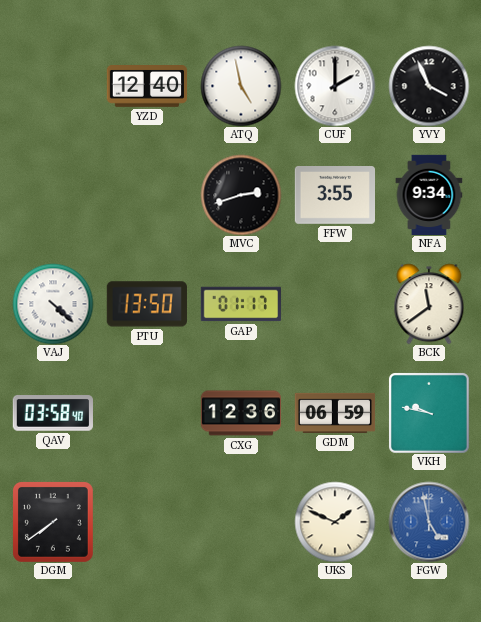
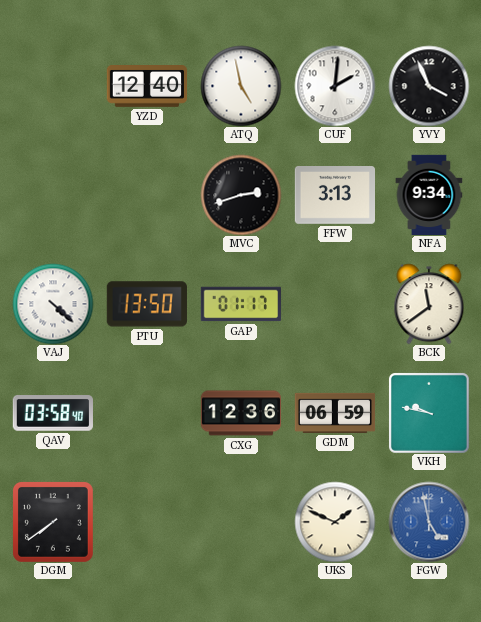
CUF: 2:00 -> 2:01 (335, 86)
FFW: 3:55 -> 3:13 (334, 196)
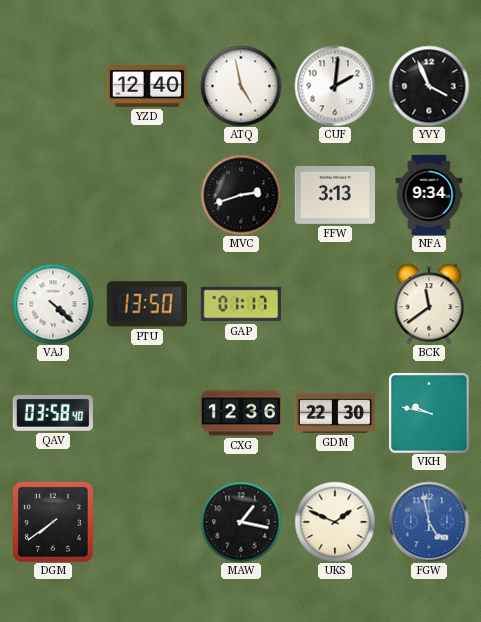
GDM: 06:59 -> 22:30 (335, 413)
MAW: none -> 1:17 (241, 522)
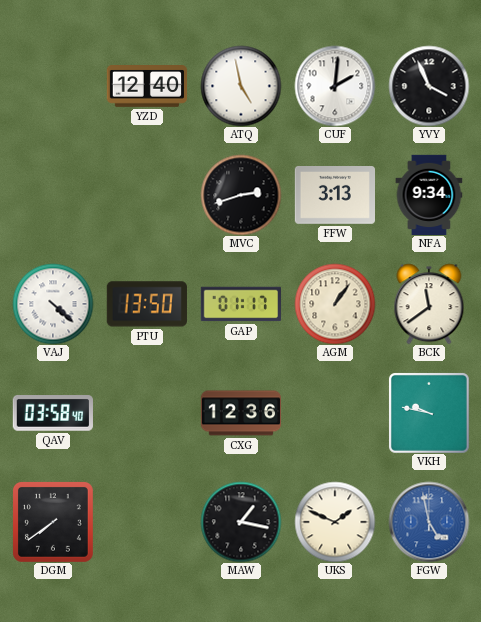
AGM: none -> 1:06 (335, 304)
GDM: 22:30 -> none (335, 413)
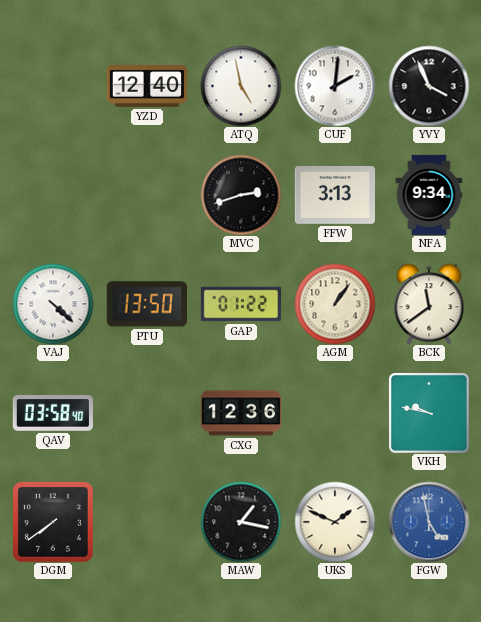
GAP: 01:17 -> 01:22 (240, 304)
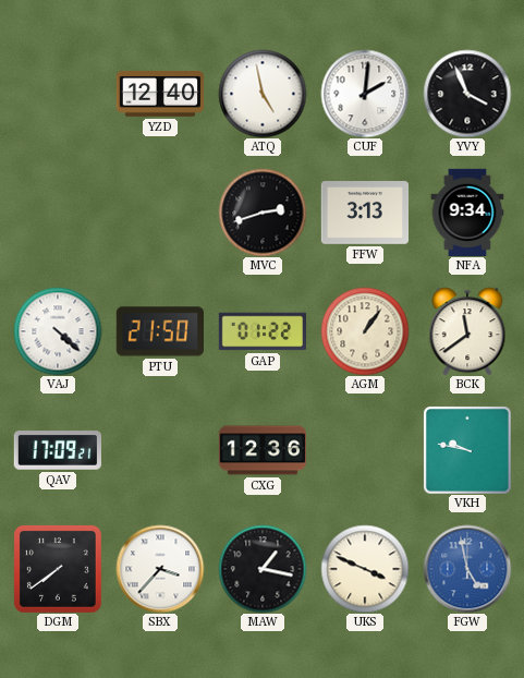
PTU: 13:50 -> 21:50 (160, 331)
QAV: 03:58 -> 17:09 (58, 451)
SBX: none -> 3:37 (160, 569)
UKS: 1:49 -> 3:49 (365, 569)
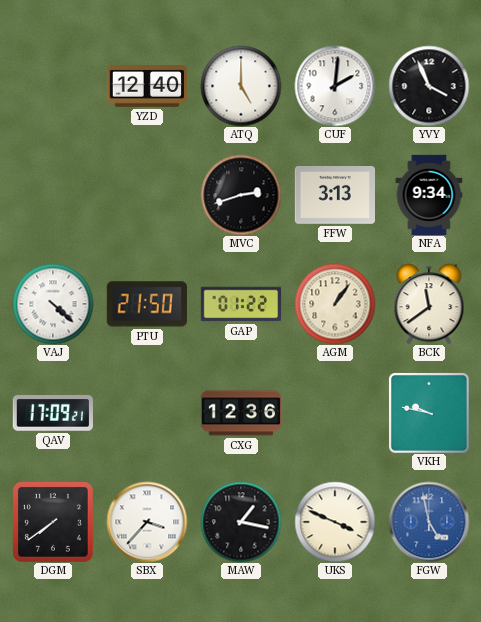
ATQ: 4:58 -> 5:00 (241, 86)
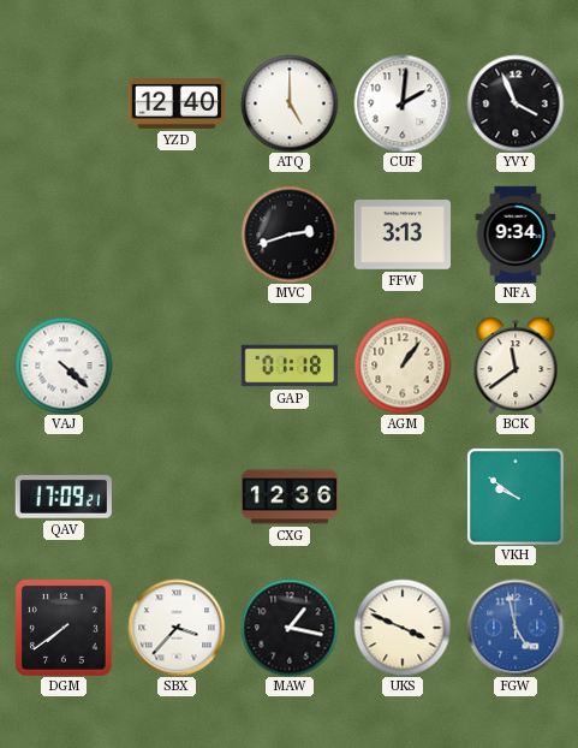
PTU: 21:50 -> none (147, 304)
GAP: 01:22 -> 01:18 (288, 366)
VKH: 9:47 -> 9:51 (516, 497)
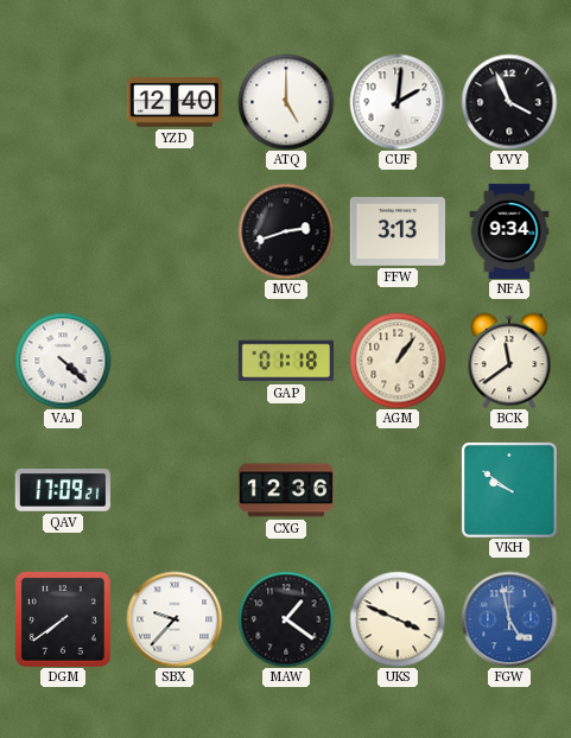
SBX: 3:37 -> 9:37 (175, 619)
MAW: 1:17 -> 1:21 (286, 619)
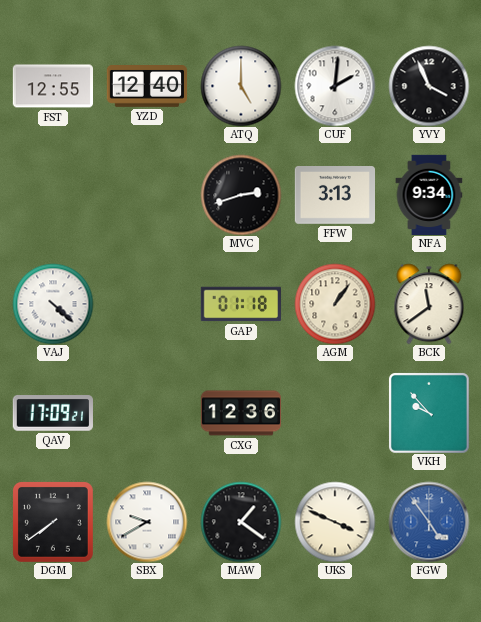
FST: none -> 12:55 (52, 86)
VKH: 9:51 -> 9:53 (429, 413)
SBX: 9:37 -> 9:40 (147, 522)
FGW: 4:58 -> 4:54 (429, 522)
